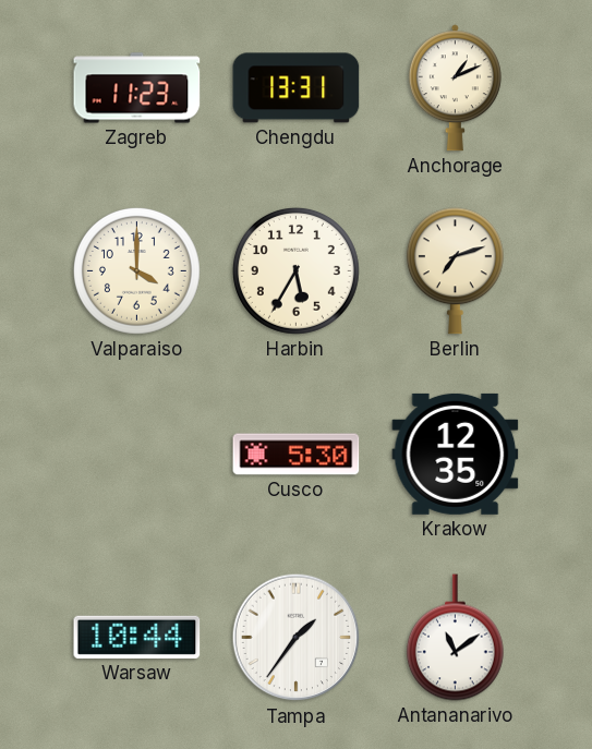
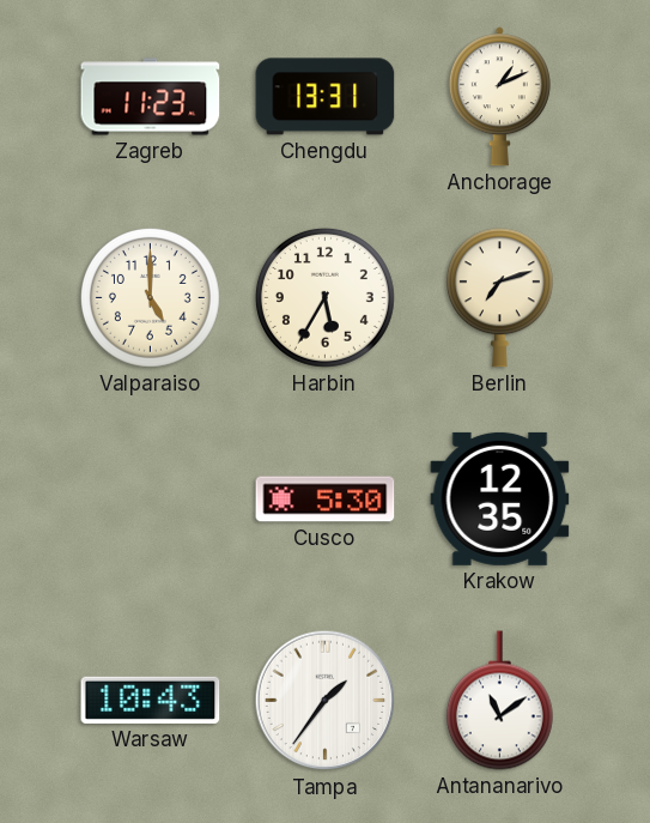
Valparaiso: 4:00 -> 5:00 (150, 297)
Warsaw: 10:44 -> 10:43 (151, 700)
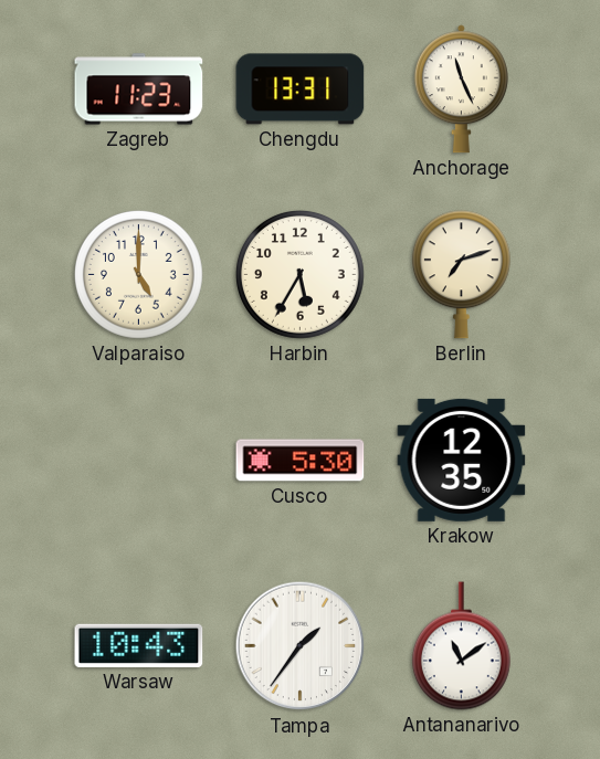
Anchorage: 1:11 -> 11:26 (461, 89)
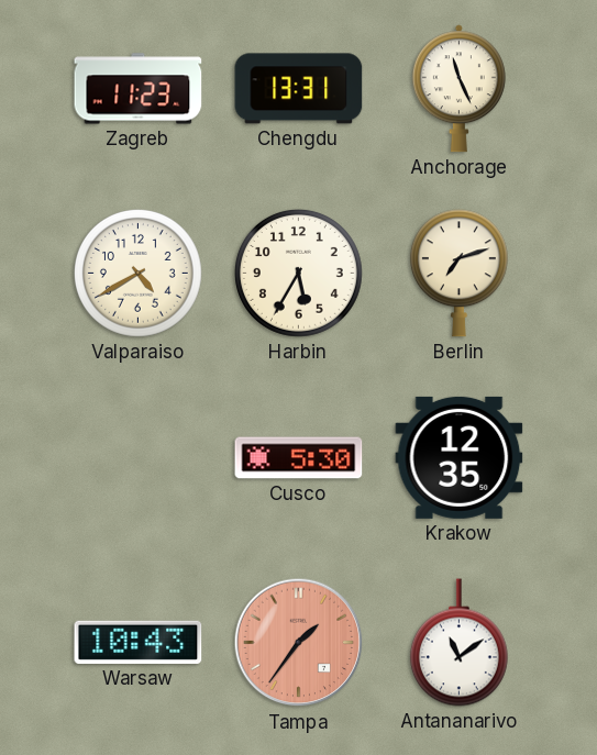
Valparaiso: 5:00 -> 4:40 (137, 273)
Tampa dial: white -> salmon (299, 643)
